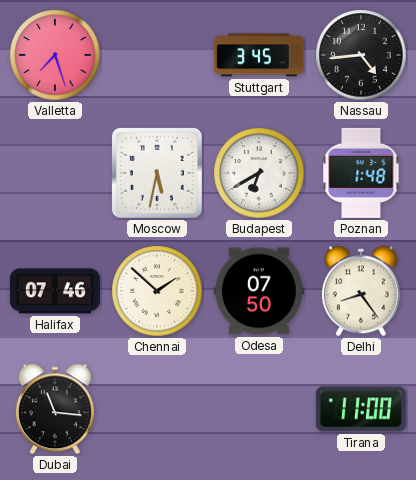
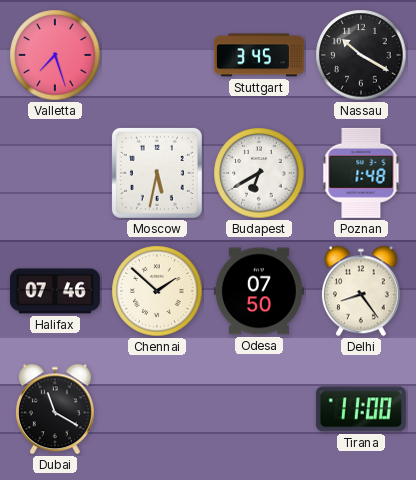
Nassau: 4:44 -> 10:20 (361, 55)
Dubai: 11:16 -> 11:20 (55, 409)
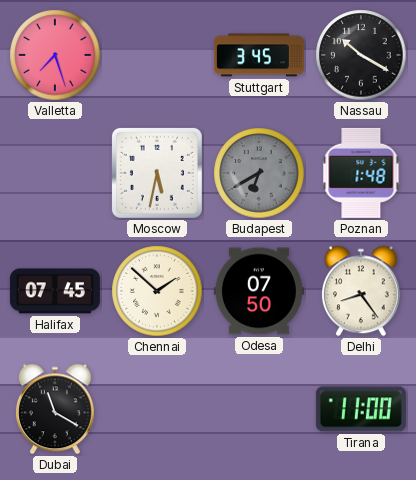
Budapest dial: white -> grey (259, 173)
Halifax: 07:46 -> 07:45 (55, 291)
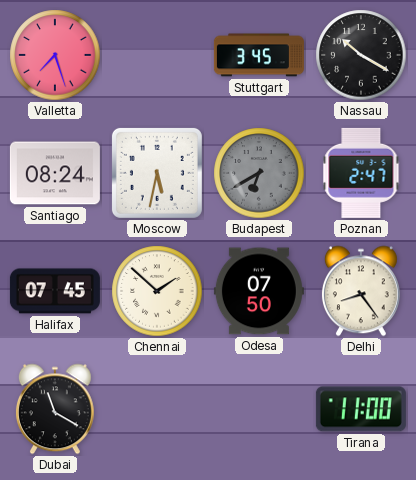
Santiago: none -> 08:24 (55, 173)
Poznan: 1:48 -> 2:47 (361, 173)
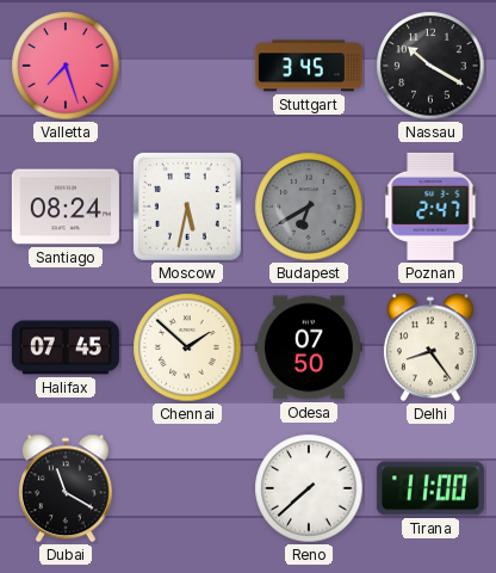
Reno: none -> 7:38 (309, 488)
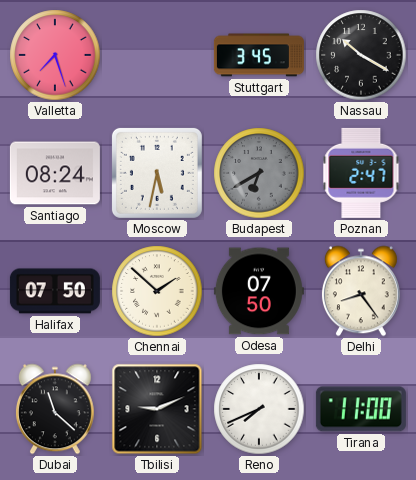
Halifax: 07:45 -> 07:50 (55, 291)
Dubai: 11:20 -> 11:22 (55, 409)
Tbilisi: none -> 9:11 (157, 409)
Reno: 7:38 -> 7:41 (259, 409)
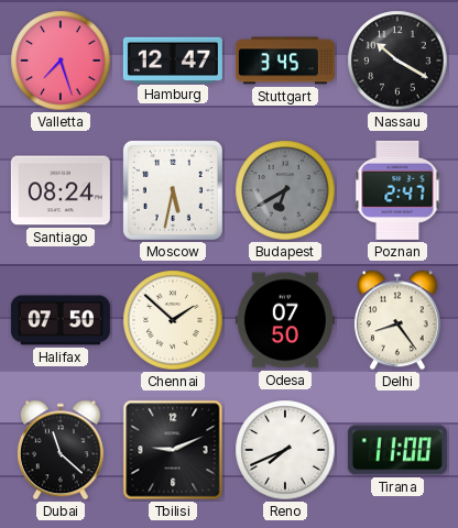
Hamburg: none -> 12:47 (173, 59)
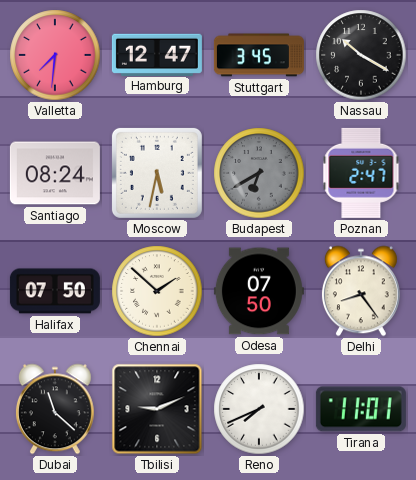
Valletta: 7:27 -> 7:31 (55, 55)
Tirana: 11:00 -> 11:01 (361, 409)
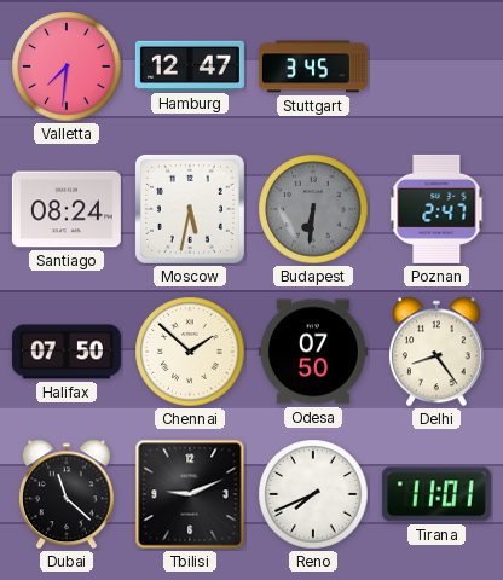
Nassau: 10:20 -> none (361, 55)
Budapest: 6:40 -> 6:31 (313, 209)
